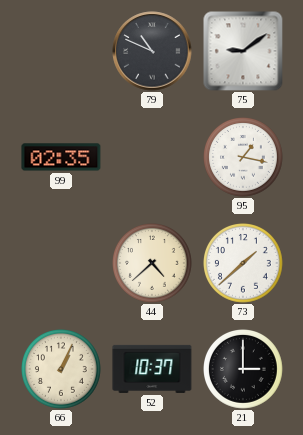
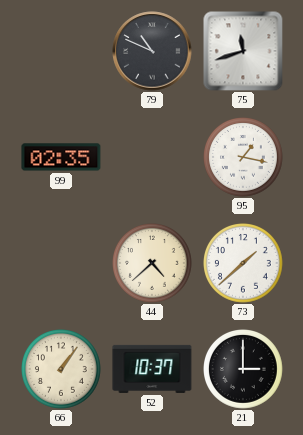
75: 9:09 -> 11:42 (243, 51)
66: 1:04 -> 1:06 (62, 370)
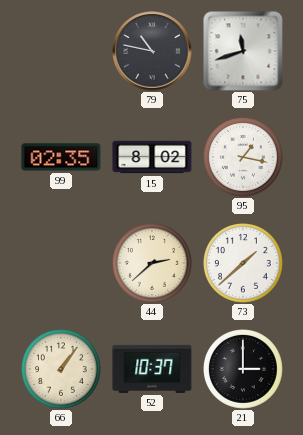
79: 10:49 -> 10:47 (152, 51)
15: none -> 8:02 (152, 157)
44: 4:38 -> 2:38 (153, 264)
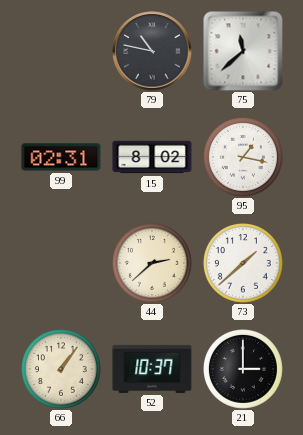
75: 11:42 -> 11:38 (243, 51)
99: 02:35 -> 02:31 (61, 157)
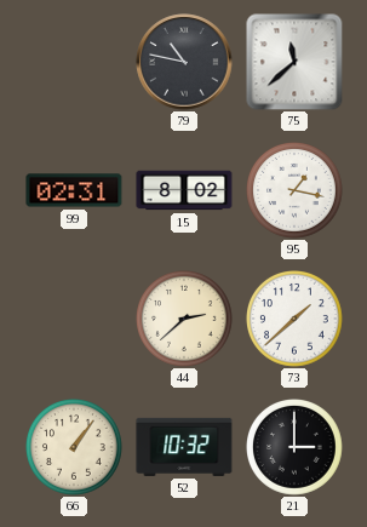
52: 10:37 -> 10:32 (184, 447)
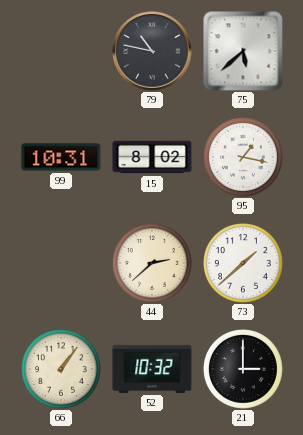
75: 11:38 -> 5:38 (243, 51)
99: 02:31 -> 10:31 (61, 157)
